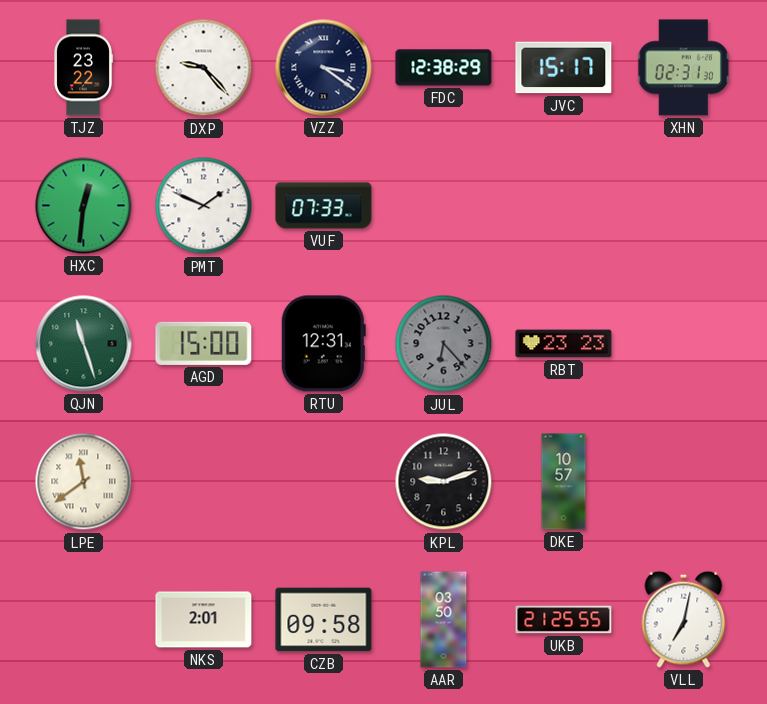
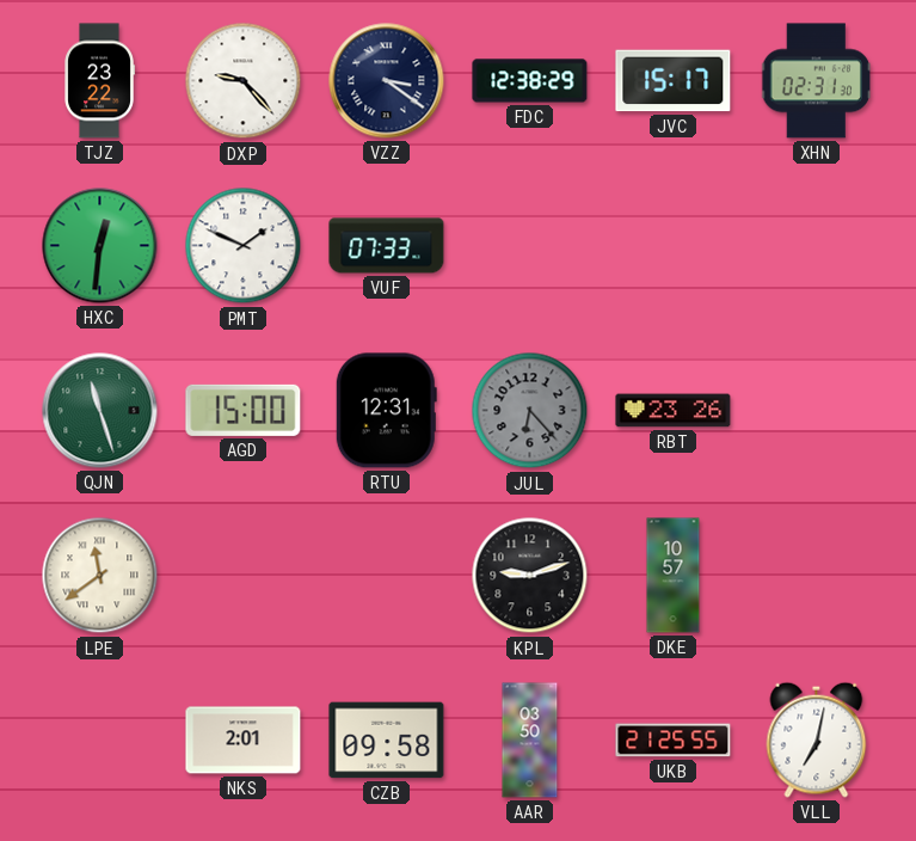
RBT: 23:23 -> 23:26 (674, 411)
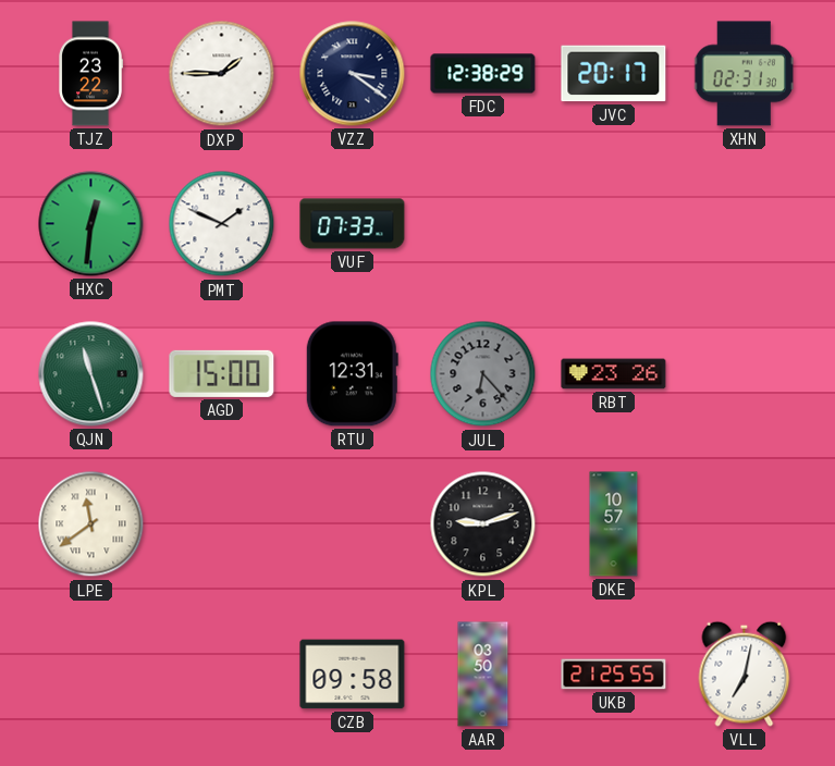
DXP: 9:23 -> 1:45 (222, 74)
JVC: 15:17 -> 20:17 (614, 74)
NKS: 2:01 -> none (244, 741)
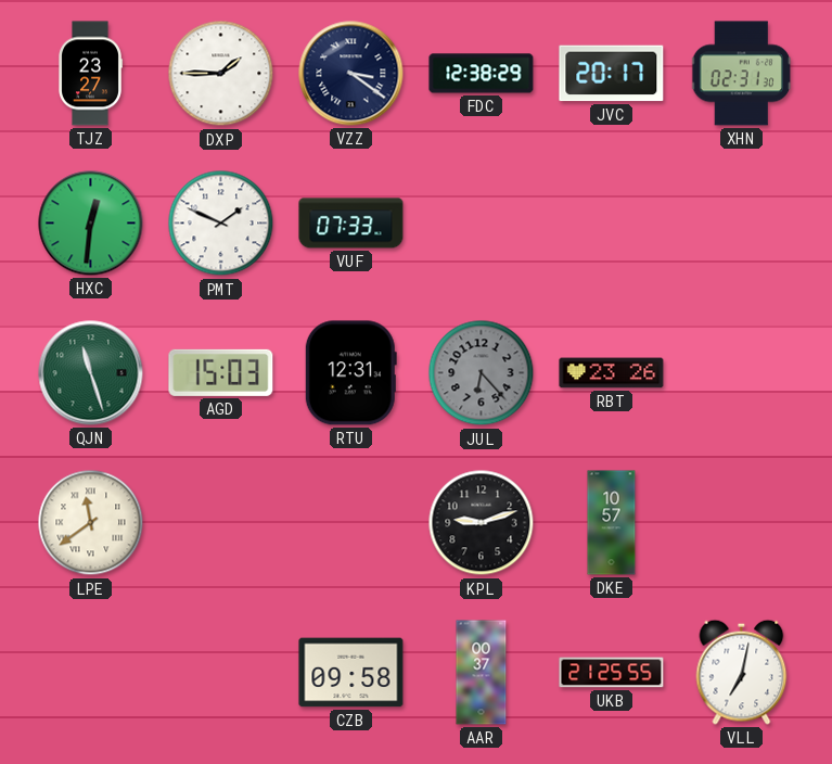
TJZ: 23:22 -> 23:27 (90, 74)
AGD: 15:00 -> 15:03 (221, 372)
AAR: 03:50 -> 00:37 (482, 673)
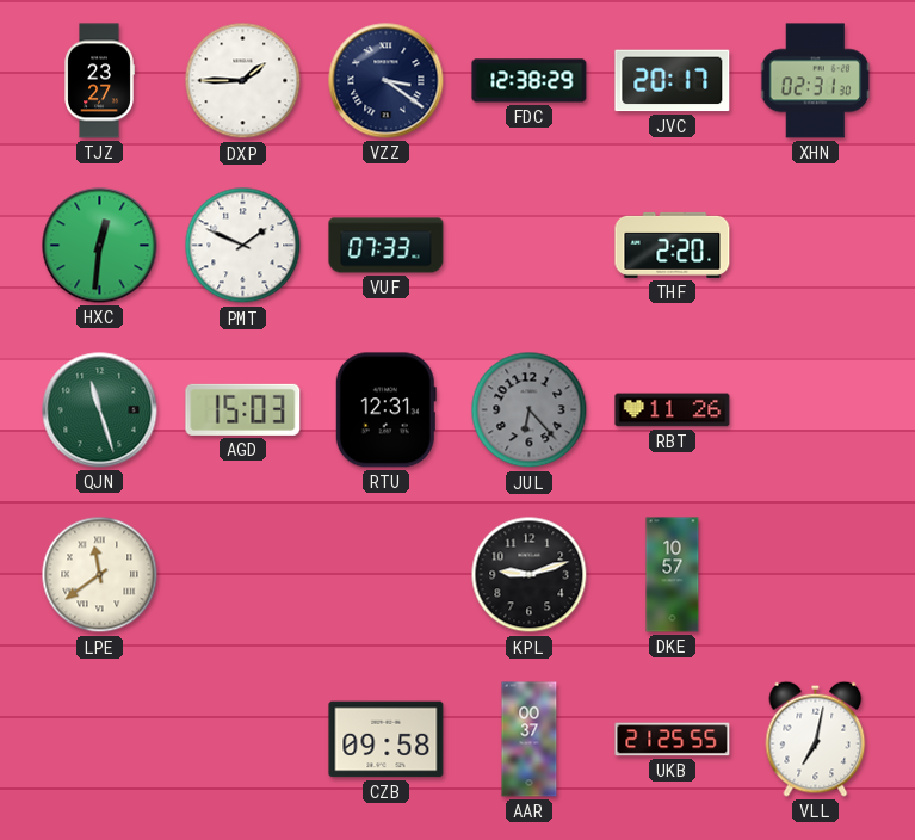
THF: none -> 2:20 (673, 245)
RBT: 23:26 -> 11:26 (673, 410)
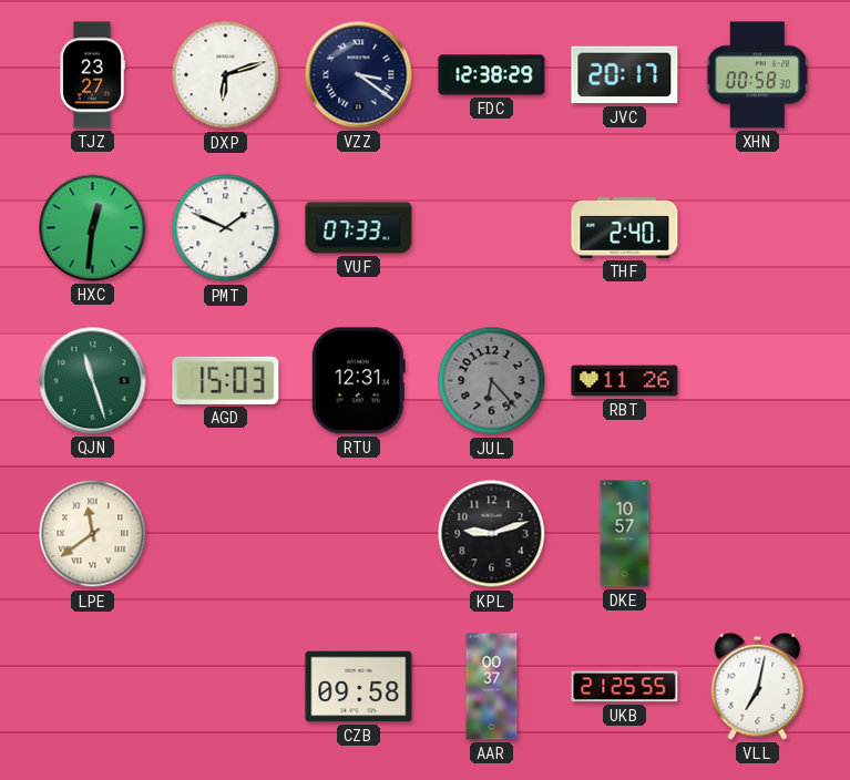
DXP: 1:45 -> 6:12 (226, 75)
XHN: 02:31 -> 00:58 (758, 75)
THF: 2:20 -> 2:40 (625, 227)
